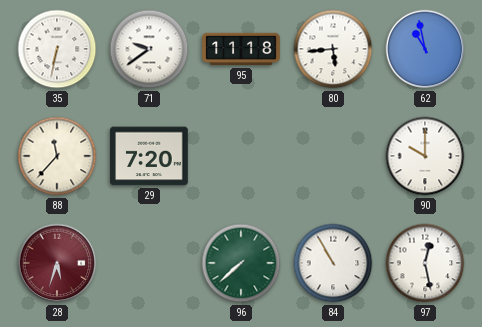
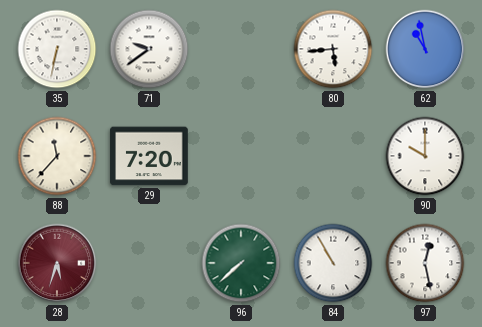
95: 11:18 -> none (241, 49)
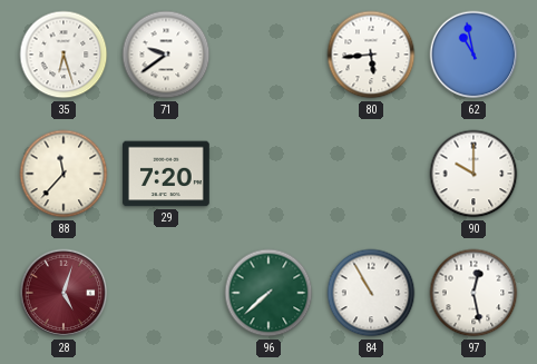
35: 6:32 -> 6:27 (64, 55)
28: 5:33 -> 5:03 (64, 293)
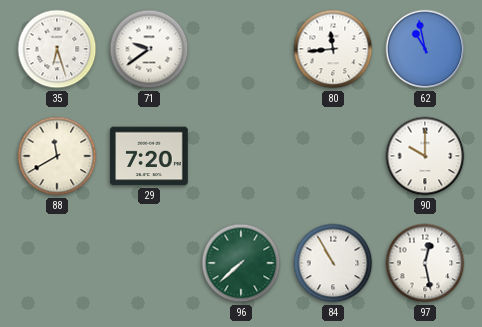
80: 5:44 -> 11:44 (333, 49)
88: 11:37 -> 11:40 (57, 156)
28: 5:03 -> none (64, 293)
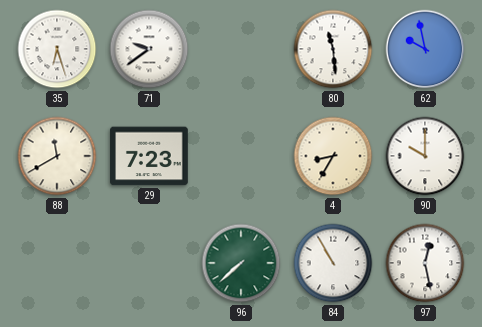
80: 11:44 -> 11:29 (333, 49)
62: 10:58 -> 9:58 (425, 49)
29: 7:20 -> 7:23 (149, 156)
4: none -> 8:35 (333, 156)
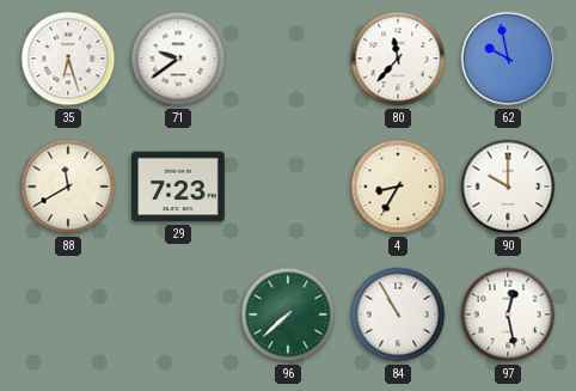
80: 11:29 -> 11:37 (398, 59)
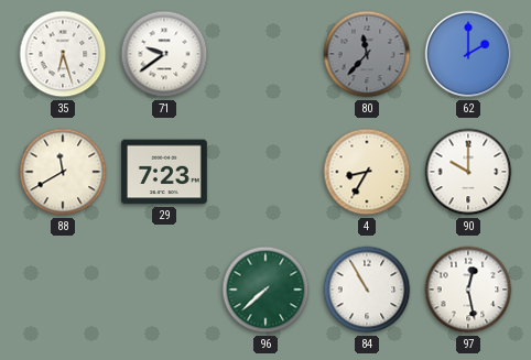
80 dial: white -> grey (367, 54)
62: 9:58 -> 2:00 (468, 54)
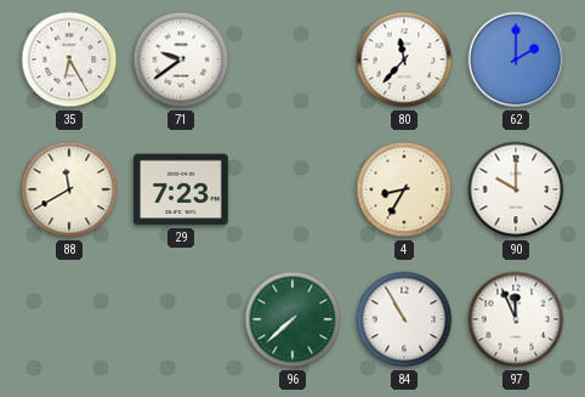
35: 6:27 -> 6:25 (69, 59)
80 dial: grey -> white (404, 59)
97: 12:28 -> 11:56 (516, 319)
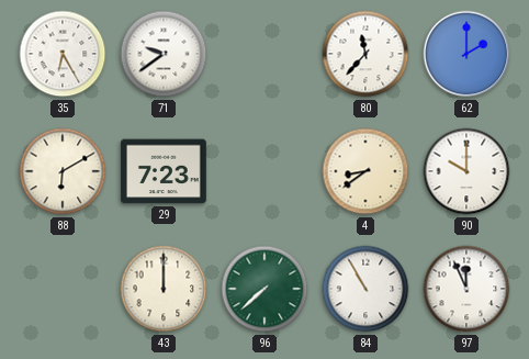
88: 11:40 -> 6:10 (63, 171)
4: 8:35 -> 8:39 (365, 171)
43: none -> 12:00 (164, 289)
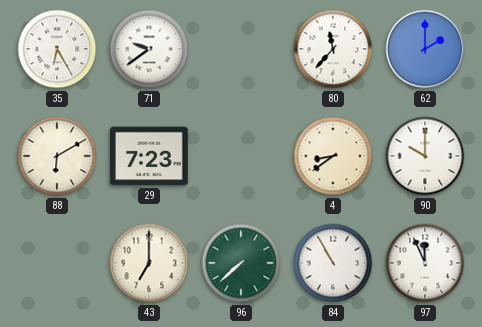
43: 12:00 -> 7:00 (149, 263)
